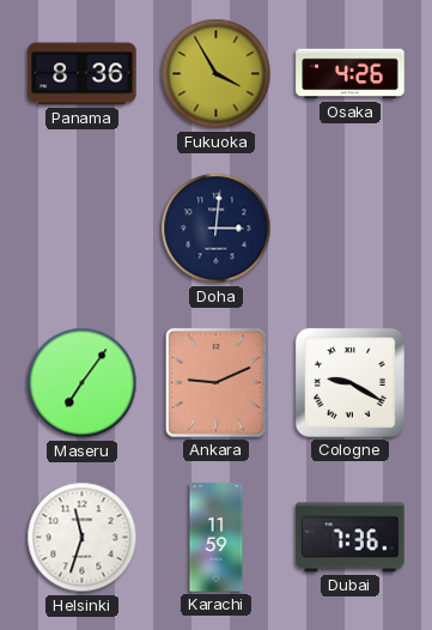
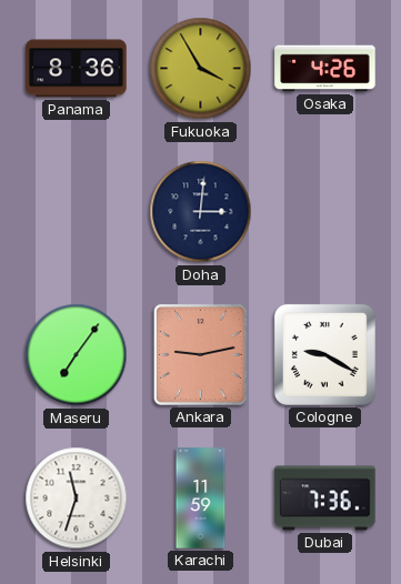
Ankara: 9:11 -> 9:13 (200, 354)
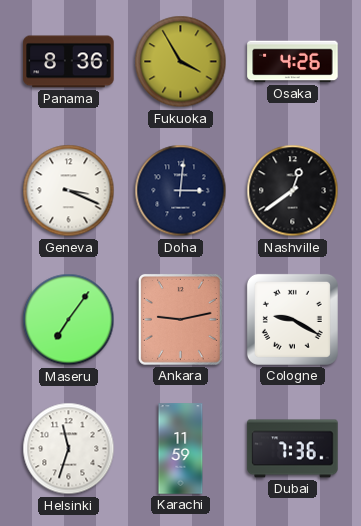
Geneva: none -> 3:19 (69, 191)
Nashville: none -> 12:39 (293, 191)
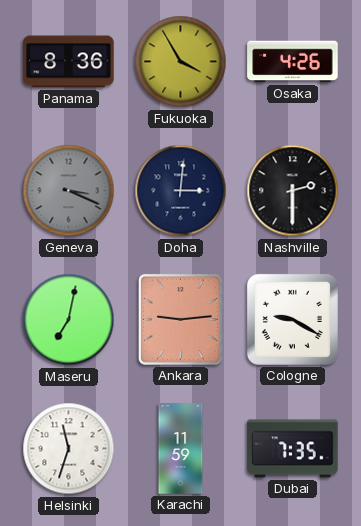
Geneva dial: white -> grey (69, 191)
Nashville: 12:39 -> 2:30 (293, 191)
Maseru: 7:06 -> 7:02 (69, 320)
Ankara: 9:13 -> 9:14 (180, 319)
Dubai: 7:36 -> 7:35 (293, 449)
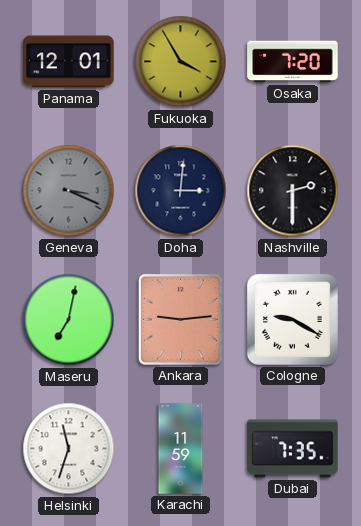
Panama: 8:36 -> 12:01 (69, 62)
Osaka: 4:26 -> 7:20 (293, 62)
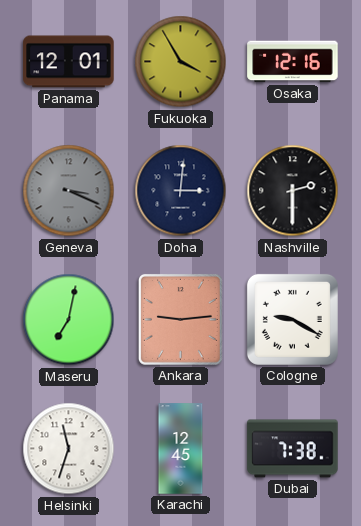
Osaka: 7:20 -> 12:16 (293, 62)
Karachi: 11:59 -> 12:45 (181, 449)
Dubai: 7:35 -> 7:38 (293, 449)
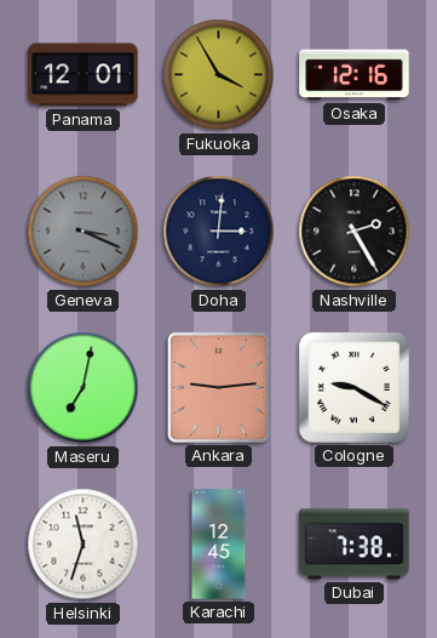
Nashville: 2:30 -> 2:25 (355, 232)
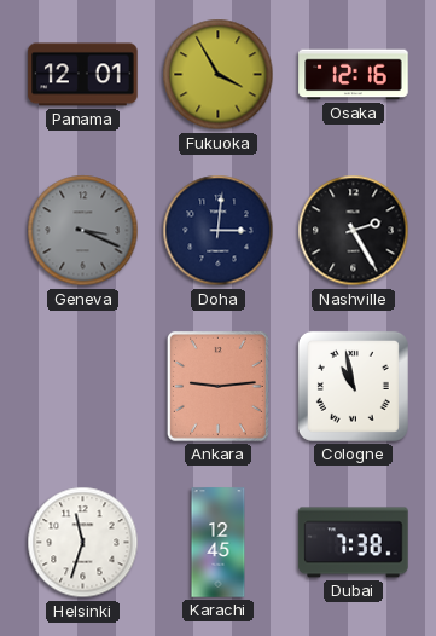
Maseru: 7:02 -> none (84, 388)
Cologne: 9:20 -> 10:58 (353, 386)
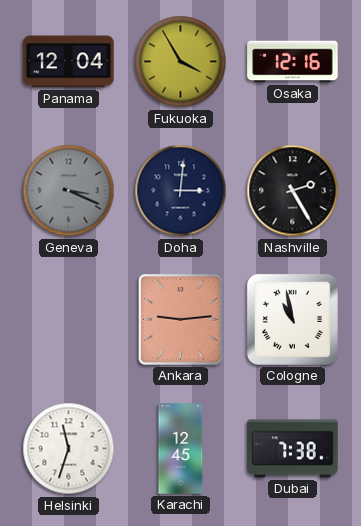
Panama: 12:01 -> 12:04 (69, 62)
